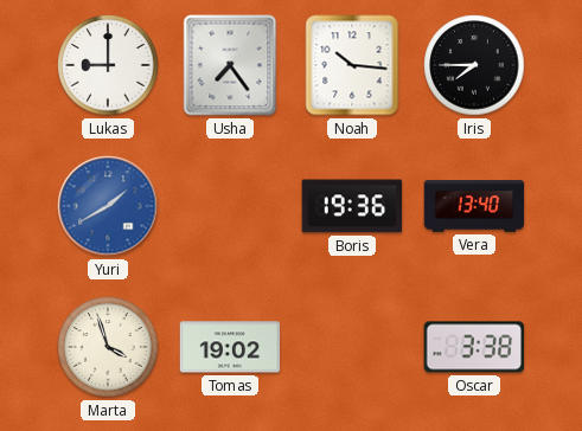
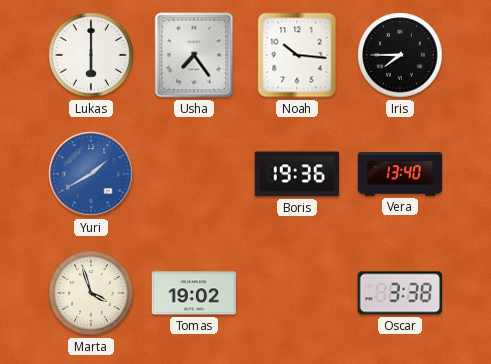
Lukas: 9:00 -> 6:00 (91, 55)
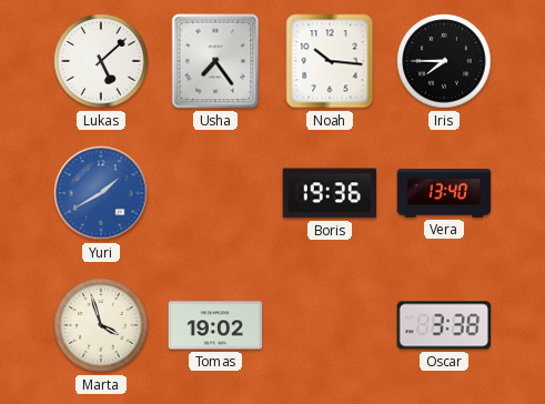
Lukas: 6:00 -> 5:08 (101, 61)
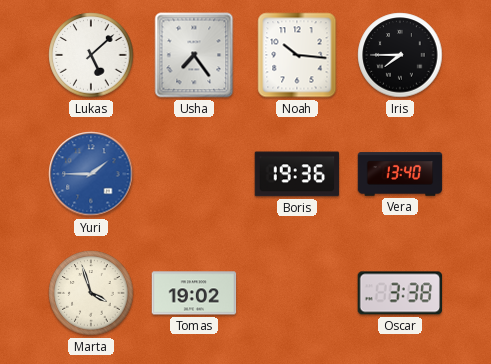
Yuri: 1:40 -> 1:45 (91, 174)
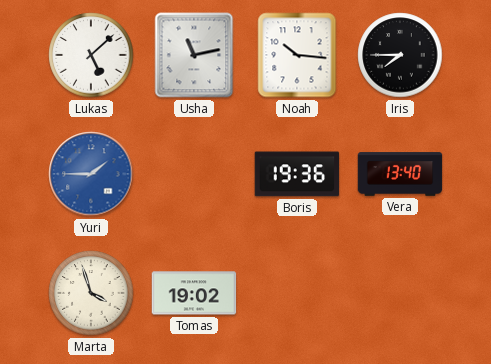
Usha: 7:24 -> 11:13 (194, 55)
Oscar: 3:38 -> none (400, 293)
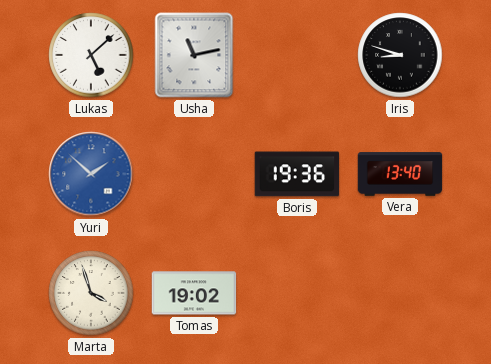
Noah: 10:16 -> none (297, 55)
Iris: 7:45 -> 8:48 (400, 55)
Yuri: 1:45 -> 1:52 (91, 174)
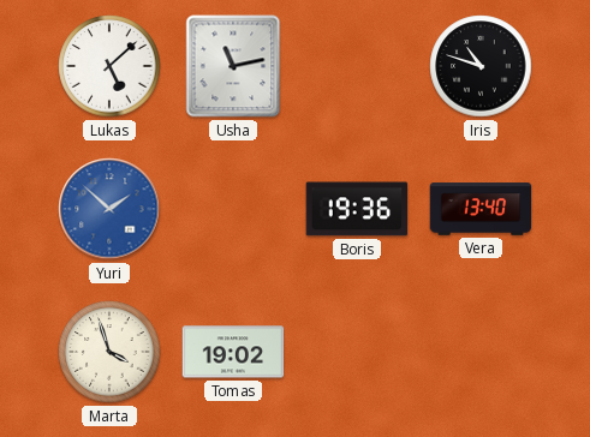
Iris: 8:48 -> 10:48 (481, 66)
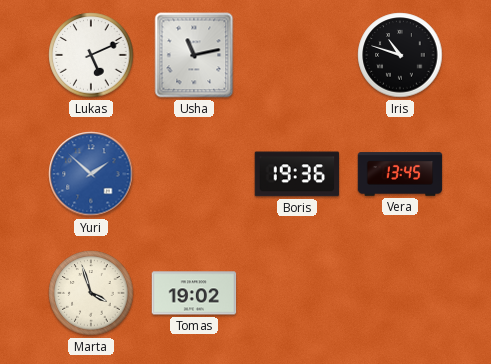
Lukas: 5:08 -> 5:11 (91, 55)
Vera: 13:40 -> 13:45 (400, 174)
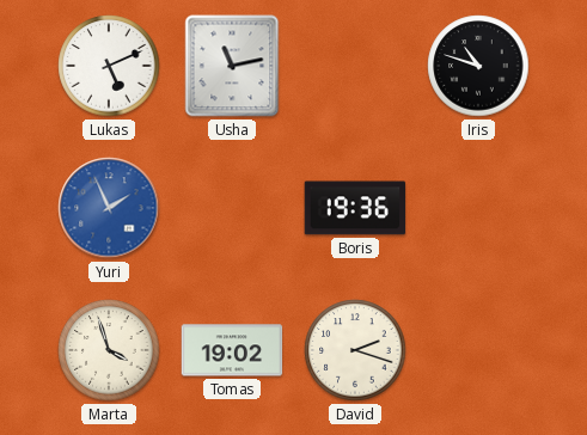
Yuri: 1:52 -> 1:56 (109, 208)
Vera: 13:45 -> none (400, 174)
David: none -> 2:18 (355, 350)
